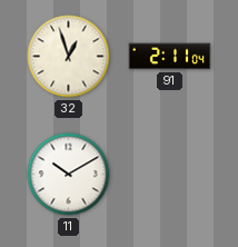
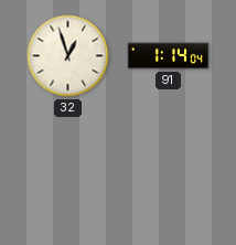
91: 2:11 -> 1:14 (169, 56)
11: 10:10 -> none (69, 175)
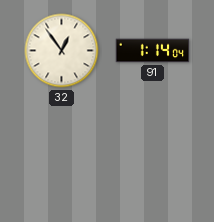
32: 12:57 -> 12:54 (62, 51)
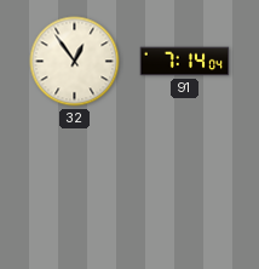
91: 1:14 -> 7:14 (185, 62)
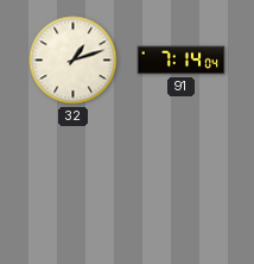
32: 12:54 -> 1:12 (74, 61)
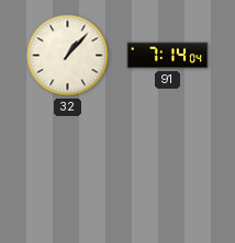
32: 1:12 -> 1:07 (68, 56)
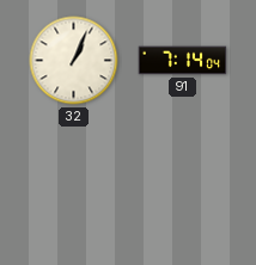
32: 1:07 -> 1:04 (74, 61)
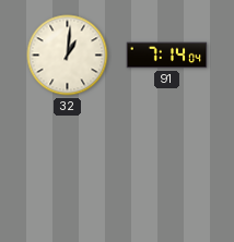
32: 1:04 -> 1:01 (68, 56)
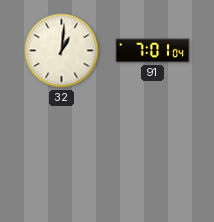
91: 7:14 -> 7:01 (153, 51)
